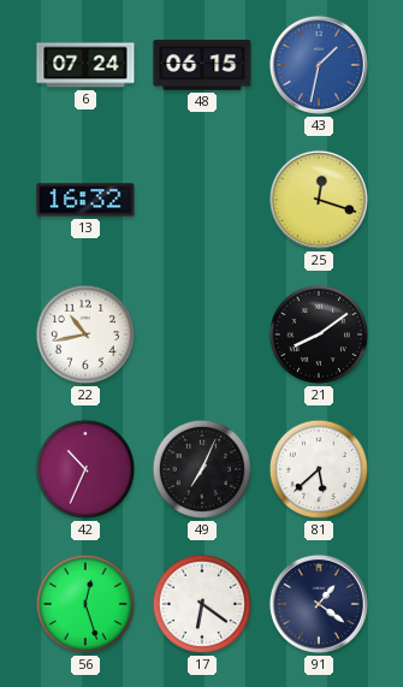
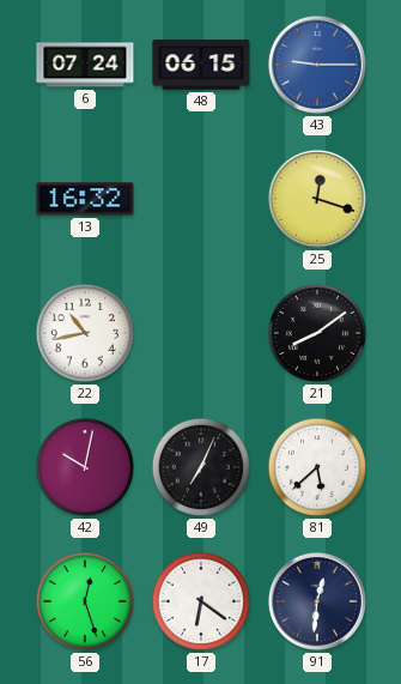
43: 1:32 -> 9:15 (317, 65)
42: 10:34 -> 10:02 (85, 467)
91: 1:21 -> 12:31 (317, 601)
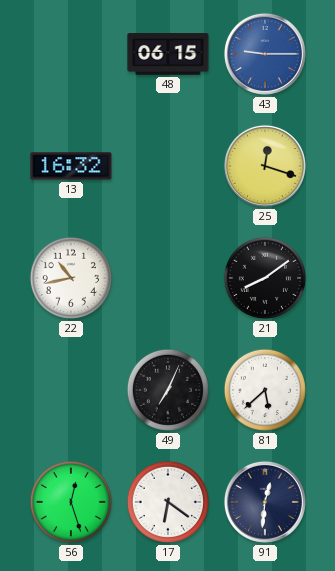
6: 07:24 -> none (85, 65)
42: 10:02 -> none (85, 467)
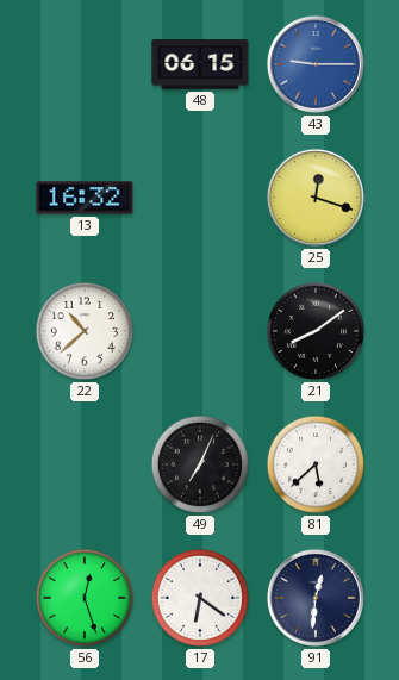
22: 10:43 -> 10:38 (85, 331)
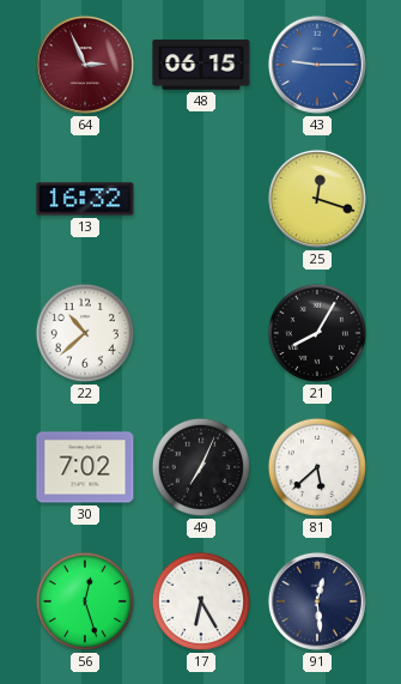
64: none -> 2:56 (85, 65)
21: 8:09 -> 8:05 (317, 333)
30: none -> 7:02 (85, 467)
17: 6:21 -> 6:25 (201, 601)
91: 12:31 -> 12:29 (317, 601)
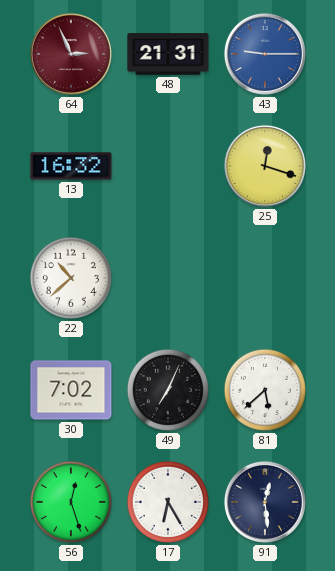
48: 06:15 -> 21:31 (168, 54)
21: 8:05 -> none (317, 333)
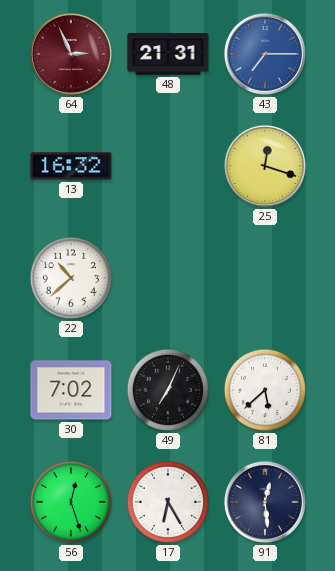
43: 9:15 -> 7:15 (265, 54)
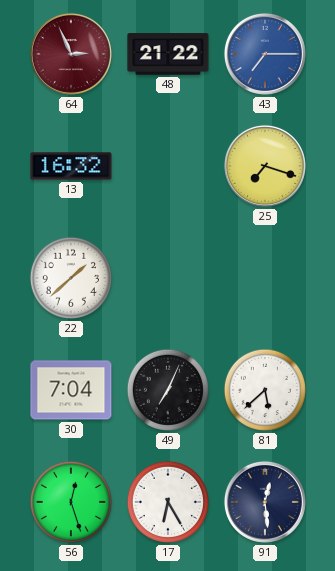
48: 21:31 -> 21:22 (168, 54)
25: 12:18 -> 7:18 (265, 166)
22: 10:38 -> 1:38 (71, 278)
30: 7:02 -> 7:04 (71, 390)
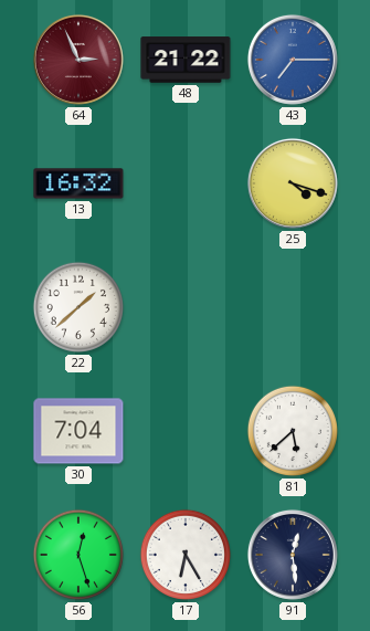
25: 7:18 -> 4:18 (293, 183)
49: 7:04 -> none (168, 390)
